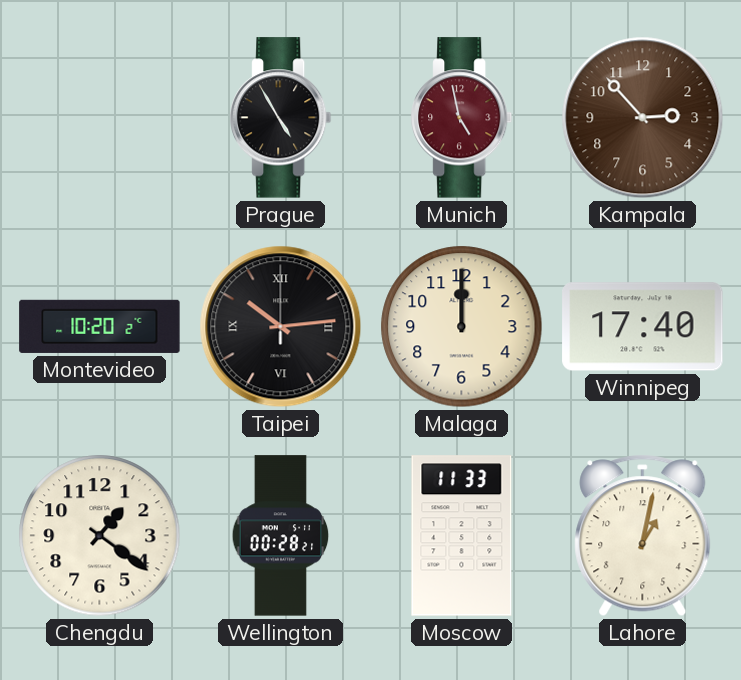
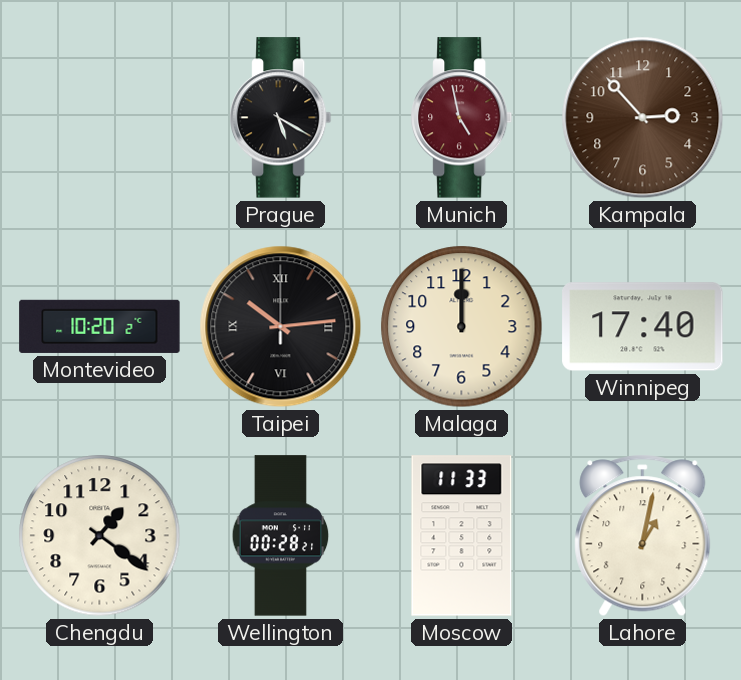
Prague: 4:55 -> 5:20 (281, 118)
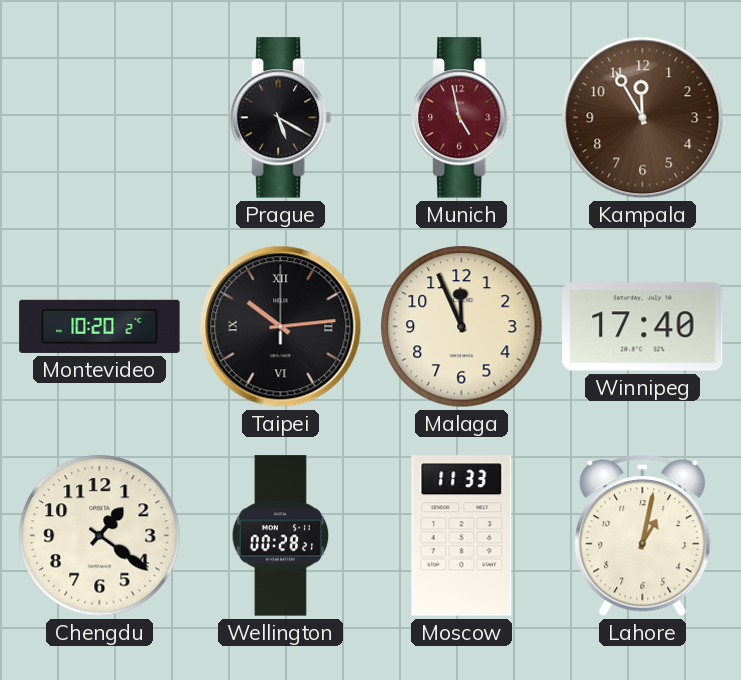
Kampala: 2:53 -> 11:55 (643, 118)
Malaga: 12:00 -> 11:56 (462, 327)
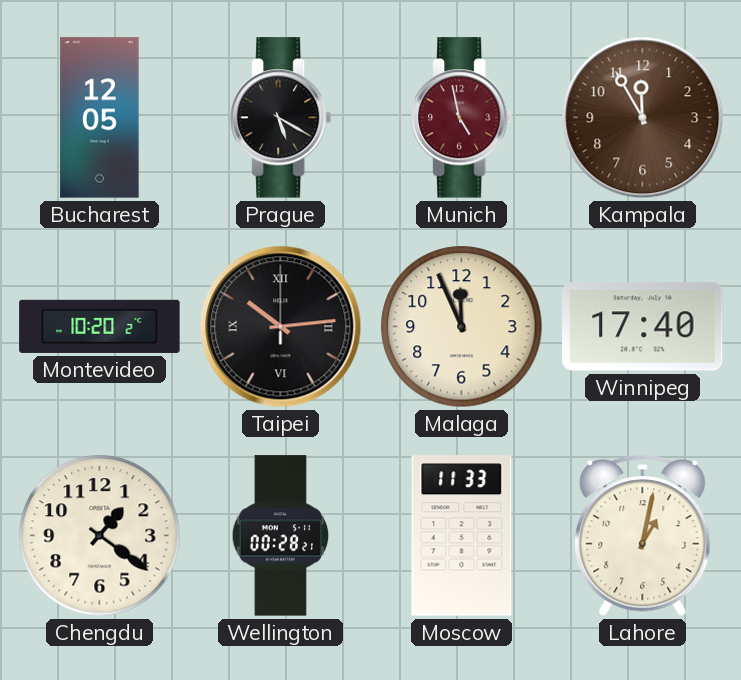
Bucharest: none -> 12:05 (100, 118)
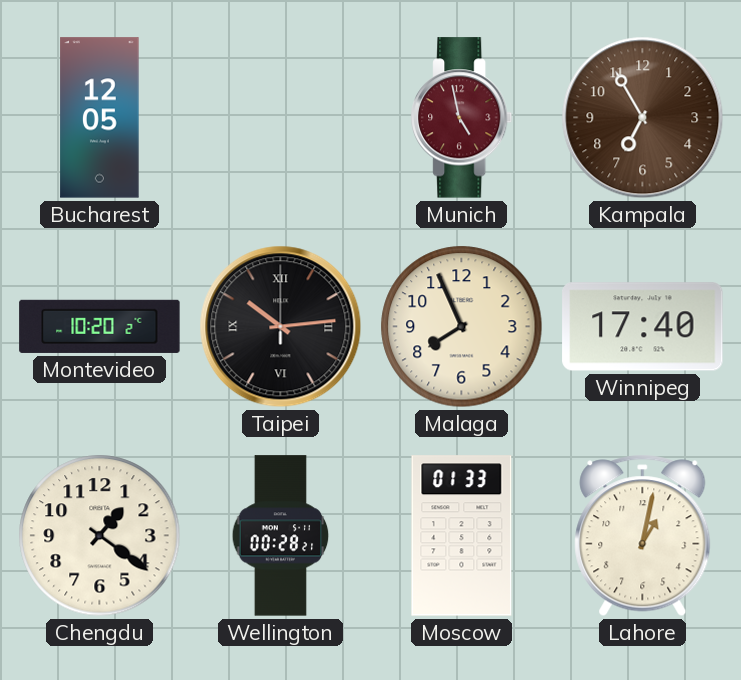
Prague: 5:20 -> none (281, 118)
Kampala: 11:55 -> 6:55 (643, 118)
Malaga: 11:56 -> 7:56 (462, 327)
Moscow: 11:33 -> 01:33 (462, 536)
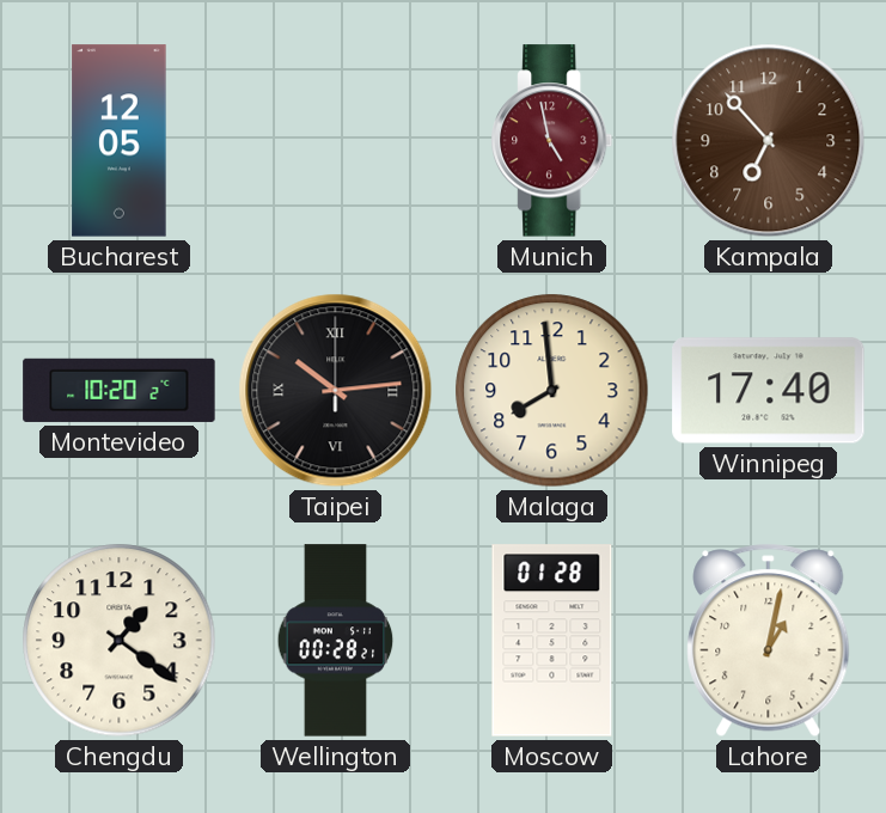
Kampala: 6:55 -> 6:53 (769, 141)
Malaga: 7:56 -> 7:59 (552, 391)
Moscow: 01:33 -> 01:28 (552, 641)
